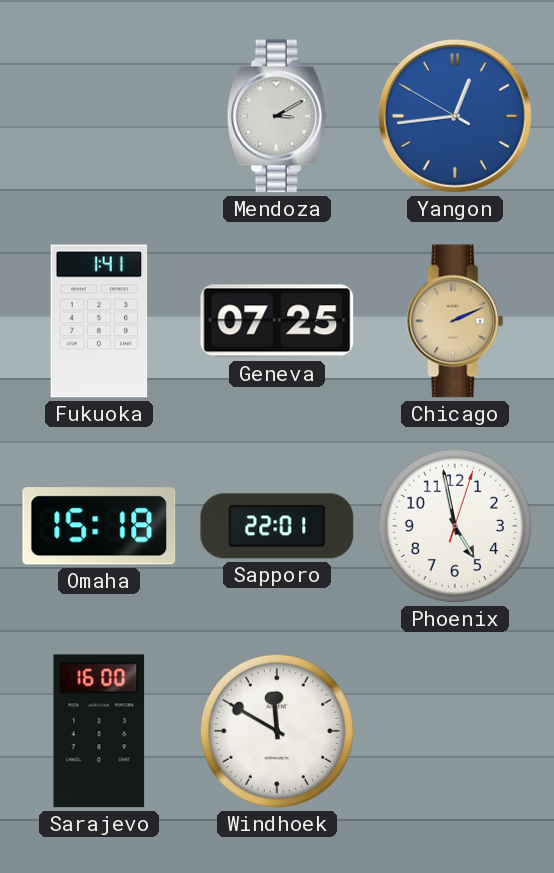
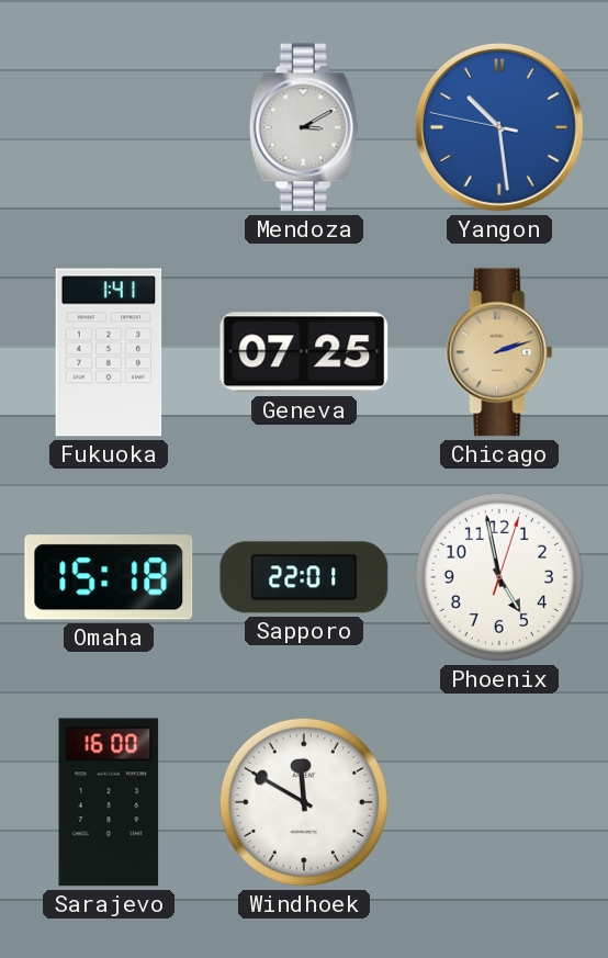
Yangon: 12:43 -> 10:28 (499, 127)
Chicago: 2:11 -> 2:12 (499, 352)
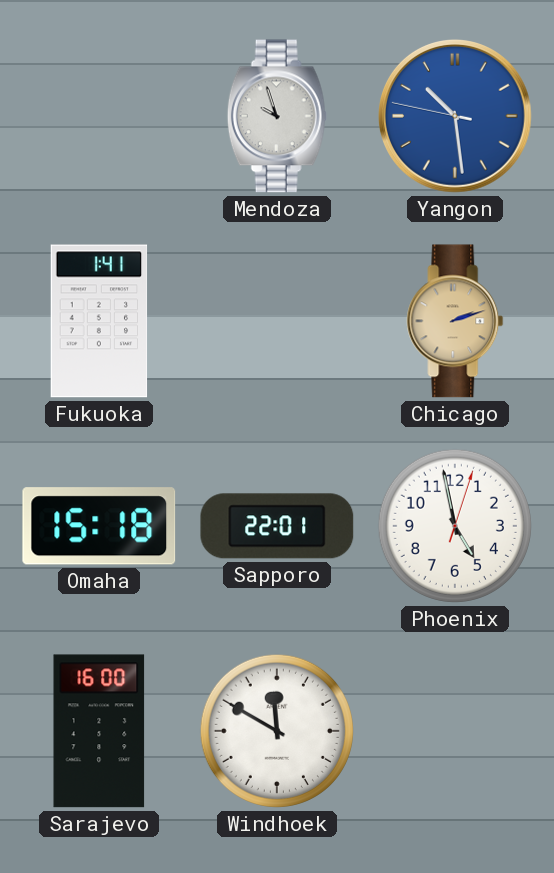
Mendoza: 3:10 -> 9:57 (277, 116)
Geneva: 07:25 -> none (304, 352)
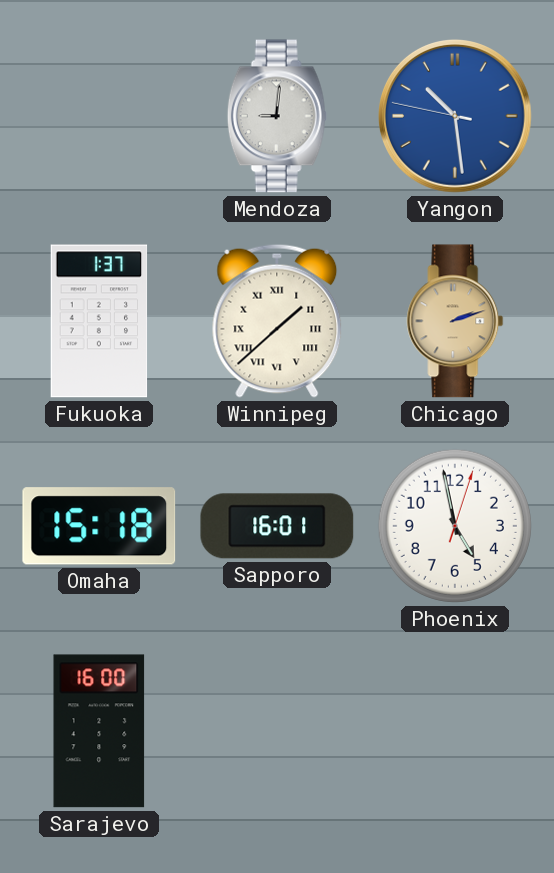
Mendoza: 9:57 -> 9:01 (277, 116)
Fukuoka: 1:41 -> 1:37 (99, 321)
Winnipeg: none -> 1:38 (277, 321)
Sapporo: 22:01 -> 16:01 (277, 526)
Windhoek: 11:50 -> none (277, 731)
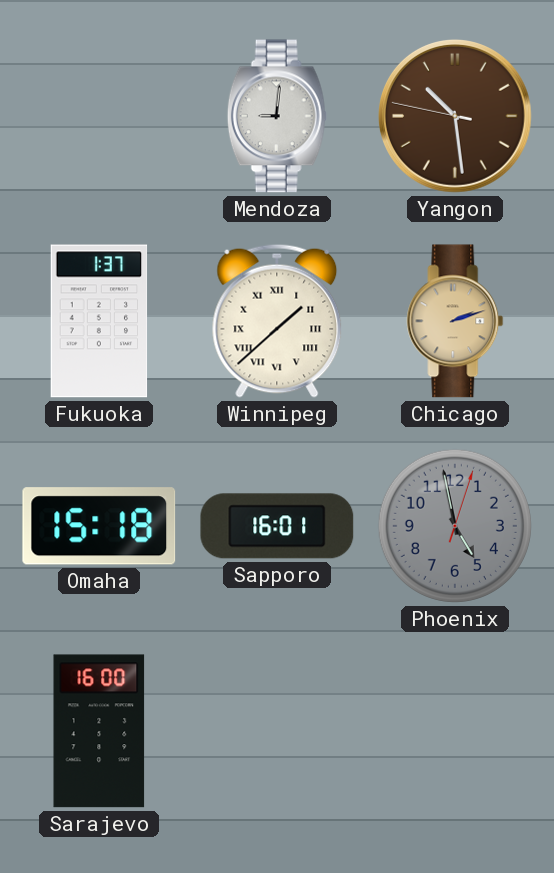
Yangon dial: blue -> brown (455, 116)
Phoenix dial: white -> grey (455, 526)
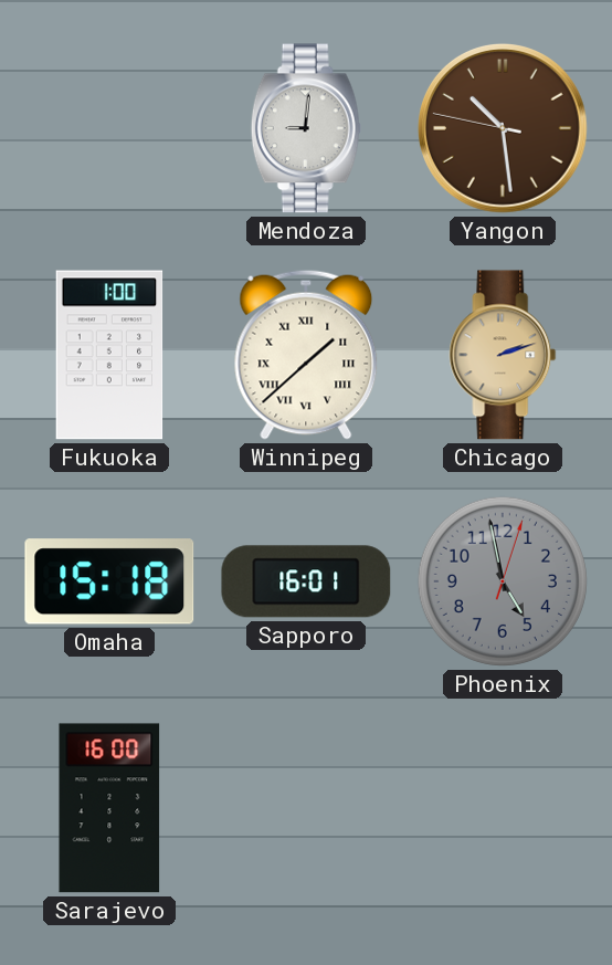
Fukuoka: 1:37 -> 1:00 (109, 355)
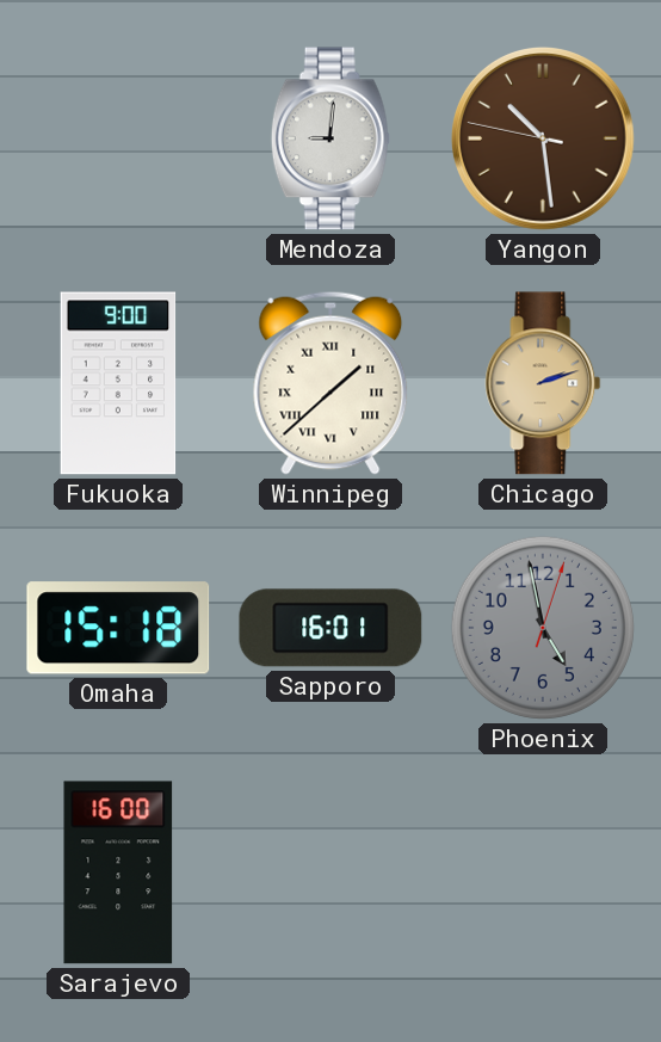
Fukuoka: 1:00 -> 9:00 (118, 383)
